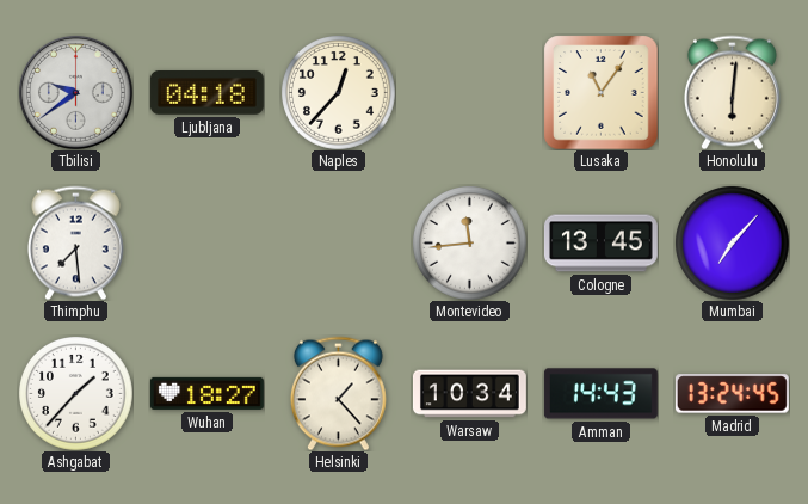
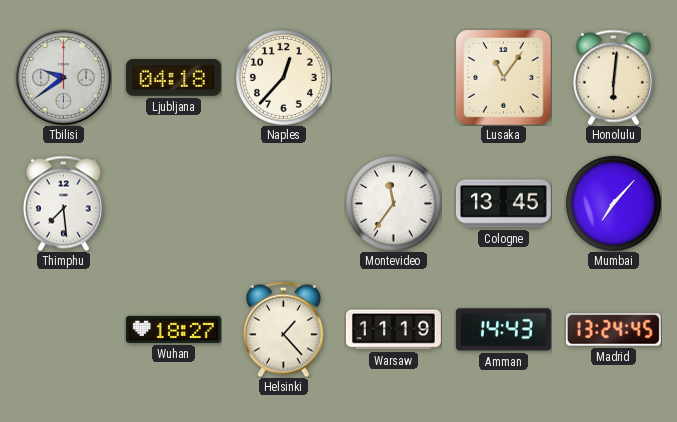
Montevideo: 11:44 -> 11:36 (394, 204)
Ashgabat: 1:37 -> none (76, 394)
Warsaw: 10:34 -> 11:19 (393, 330)
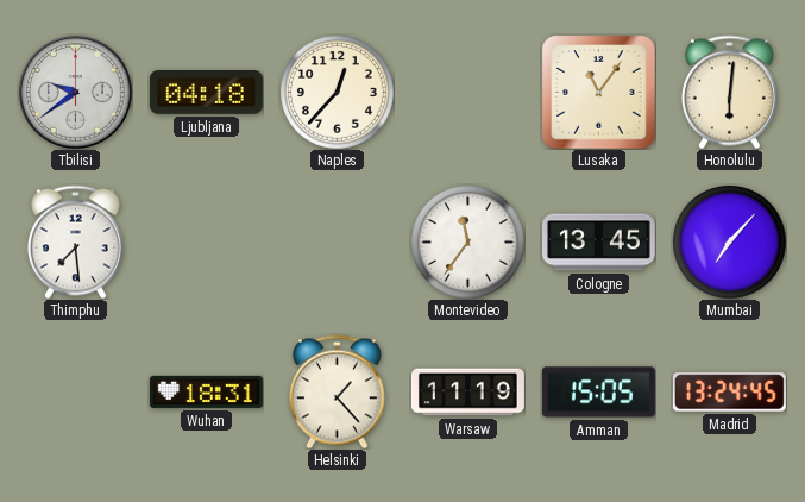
Wuhan: 18:27 -> 18:31 (206, 391)
Amman: 14:43 -> 15:05 (598, 393)
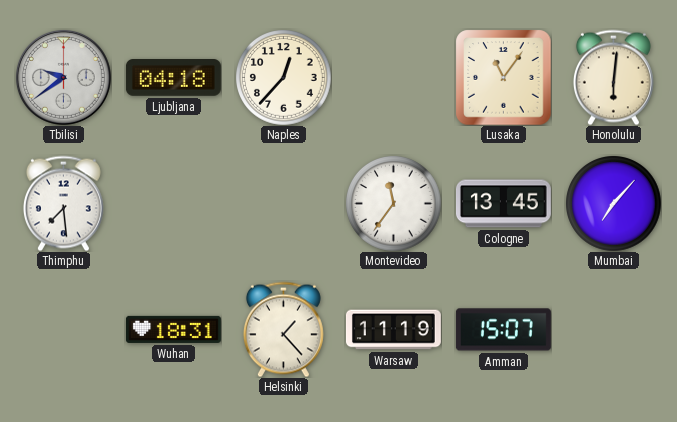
Amman: 15:05 -> 15:07 (503, 330)
Madrid: 13:24 -> none (729, 393)
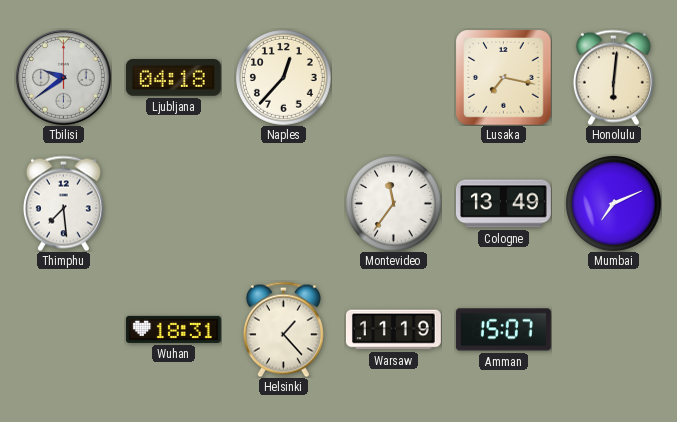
Lusaka: 11:06 -> 7:17 (503, 77)
Cologne: 13:45 -> 13:49 (503, 204)
Mumbai: 7:07 -> 7:11 (614, 204)
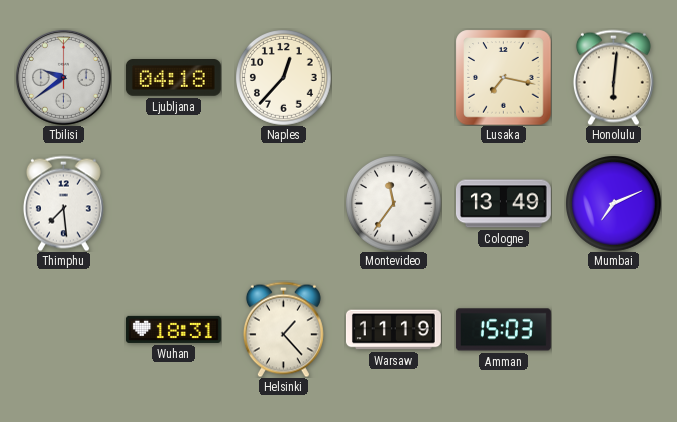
Amman: 15:07 -> 15:03 (503, 330)
